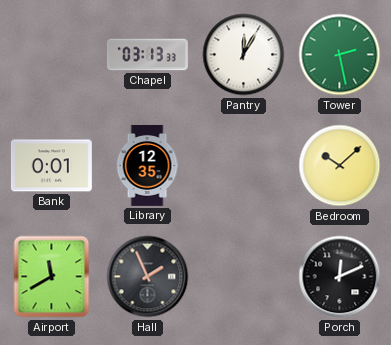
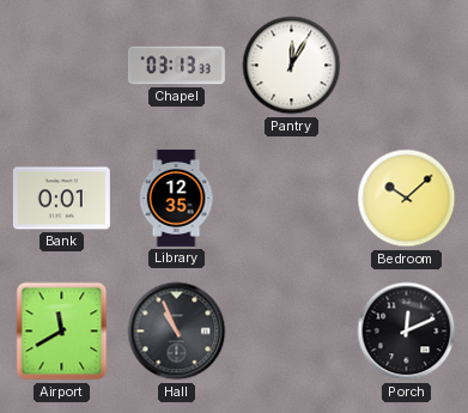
Tower: 2:28 -> none (340, 55)
Hall: 1:56 -> 10:56 (177, 332)
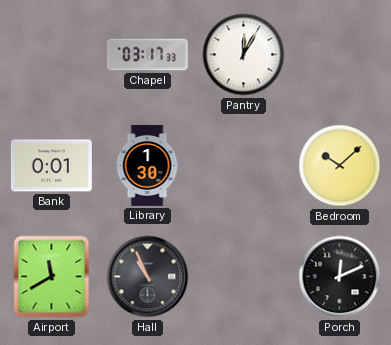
Chapel: 03:13 -> 03:17 (147, 55)
Library: 12:35 -> 1:30 (147, 165)
